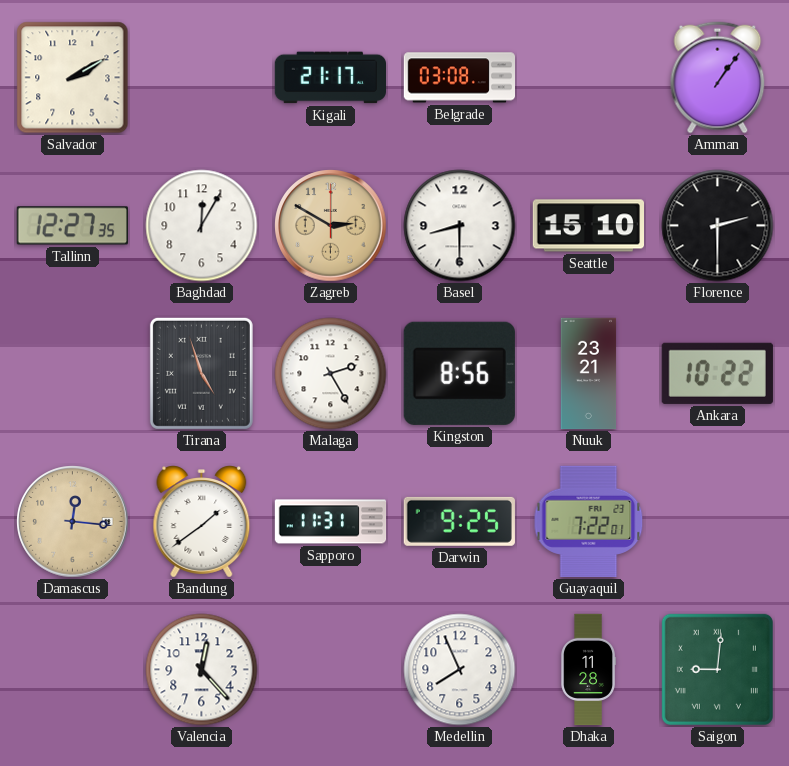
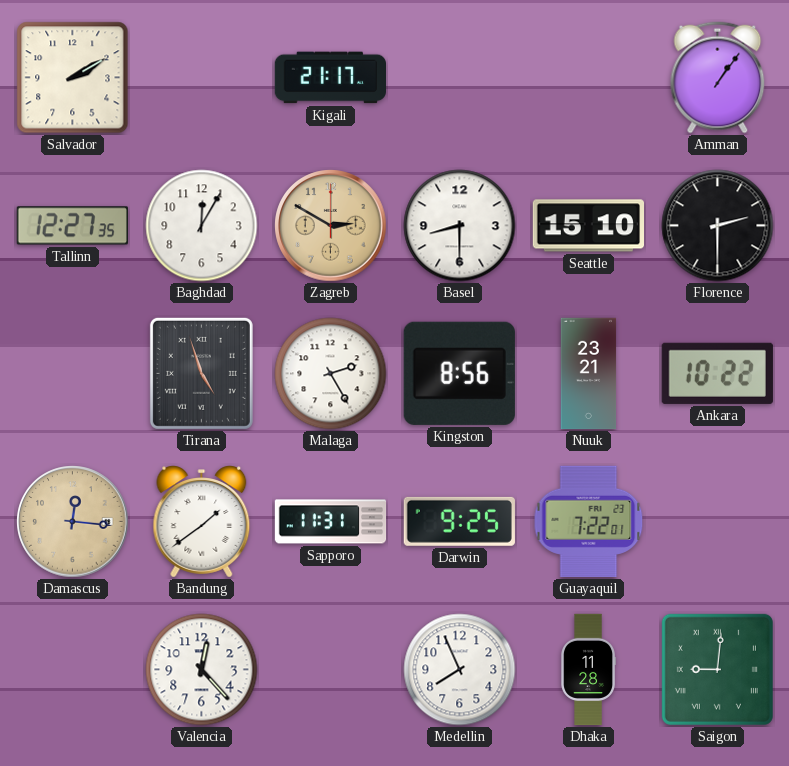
Belgrade: 03:08 -> none (459, 78)
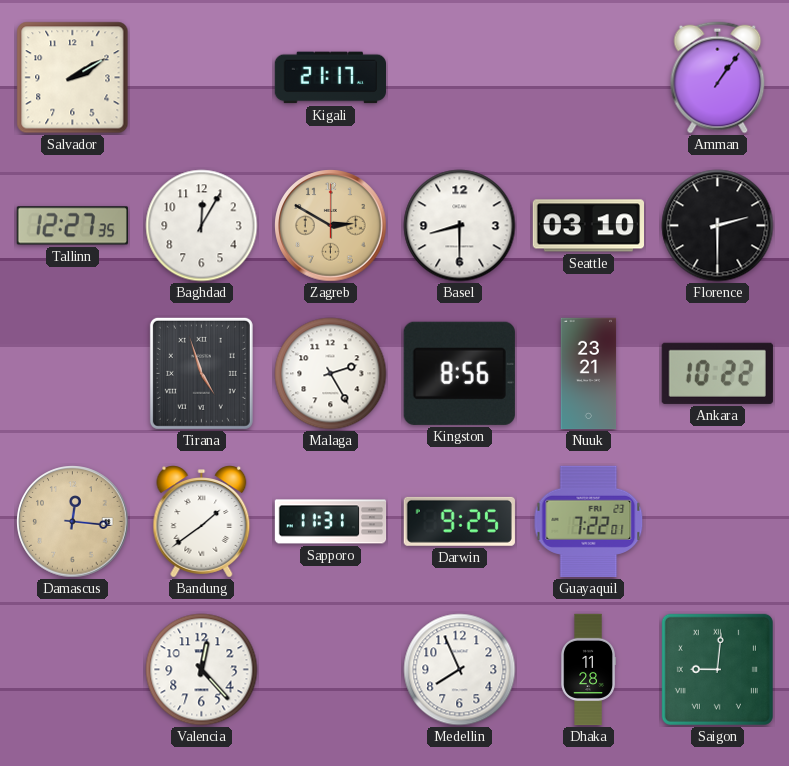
Seattle: 15:10 -> 03:10 (588, 226)
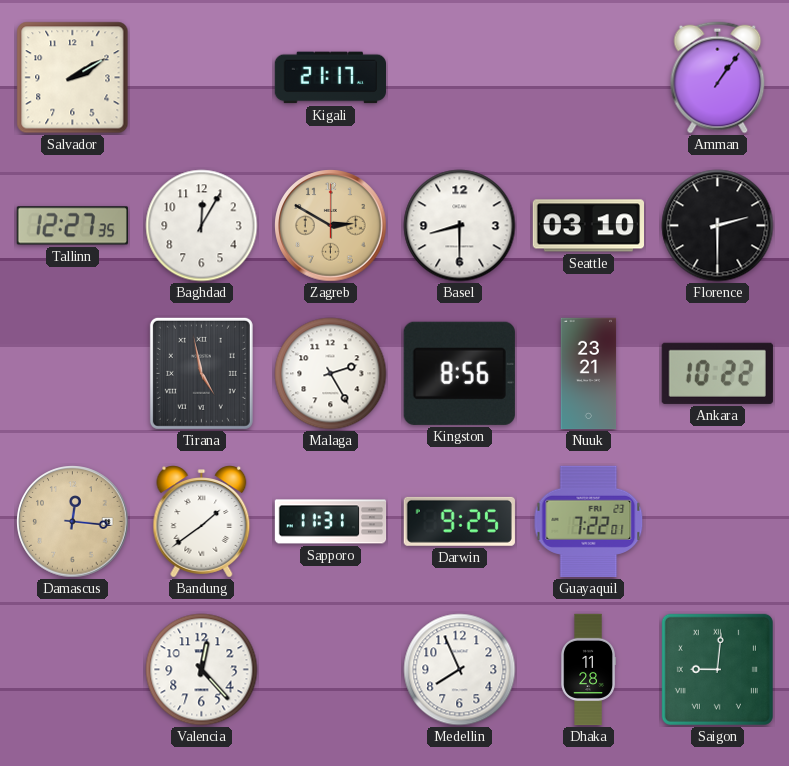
Tirana: 4:57 -> 4:58 (201, 373)
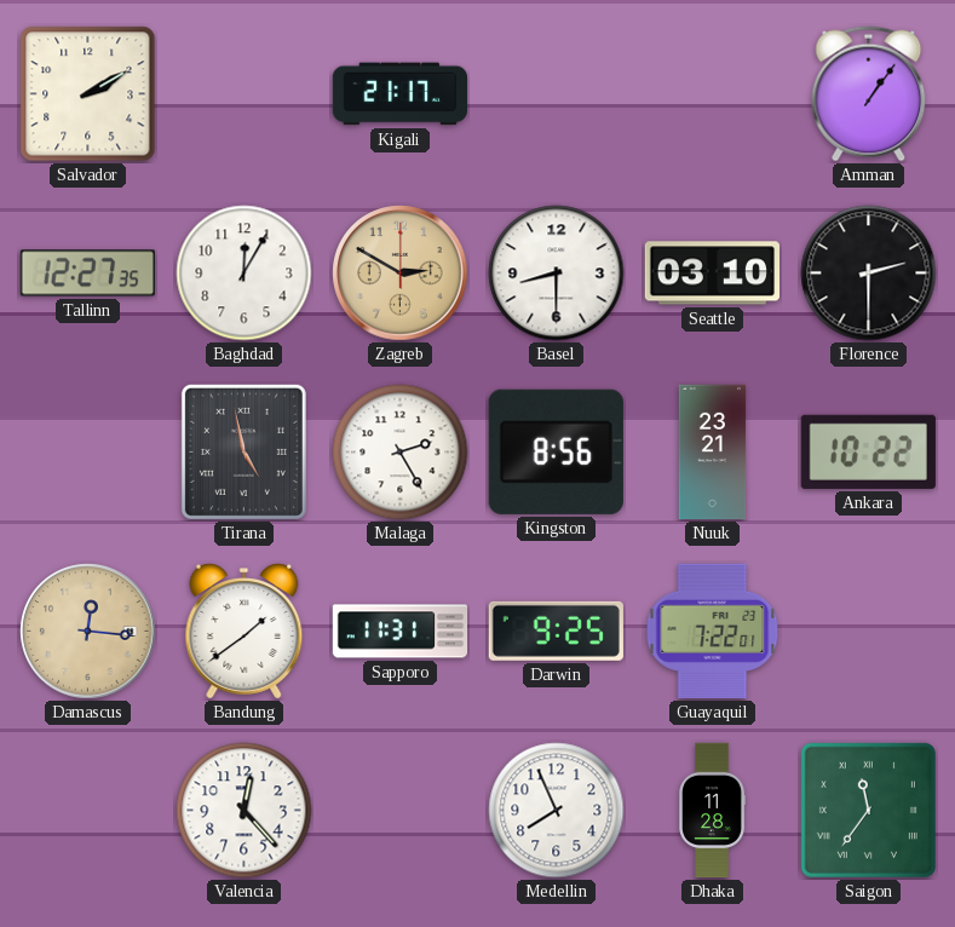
Saigon: 9:01 -> 11:36 (868, 810)
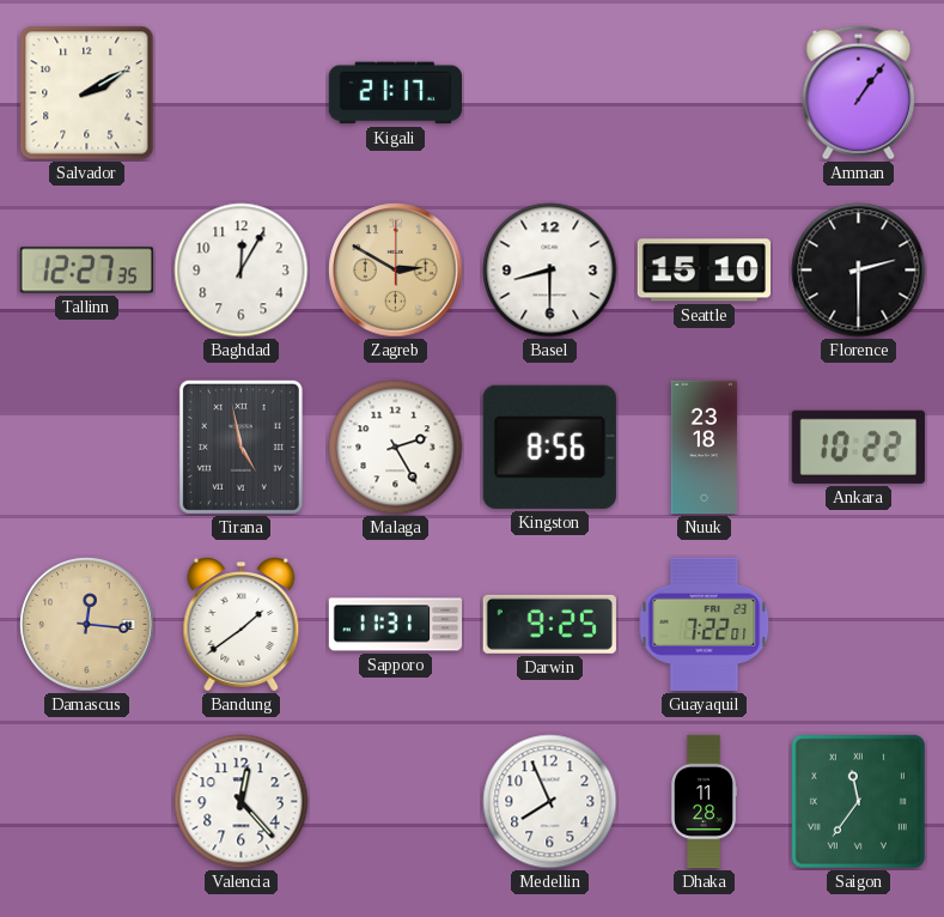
Seattle: 03:10 -> 15:10 (704, 271)
Nuuk: 23:21 -> 23:18 (705, 448)
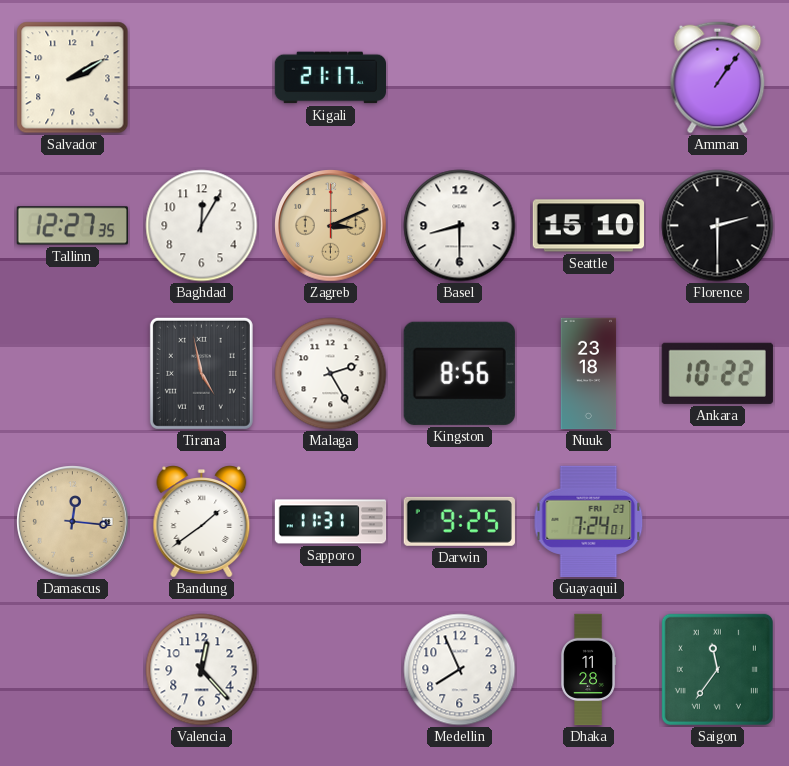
Zagreb: 2:50 -> 3:11 (331, 226)
Guayaquil: 7:22 -> 7:24 (589, 521)
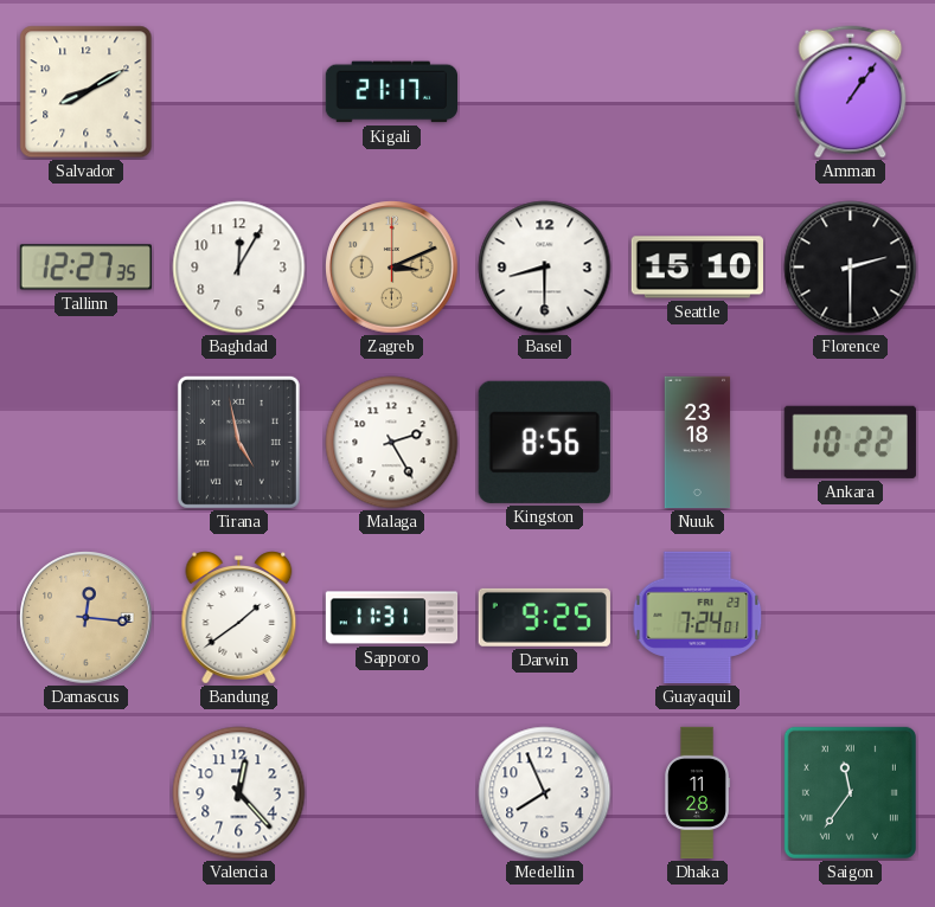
Salvador: 2:10 -> 8:10 (87, 92)
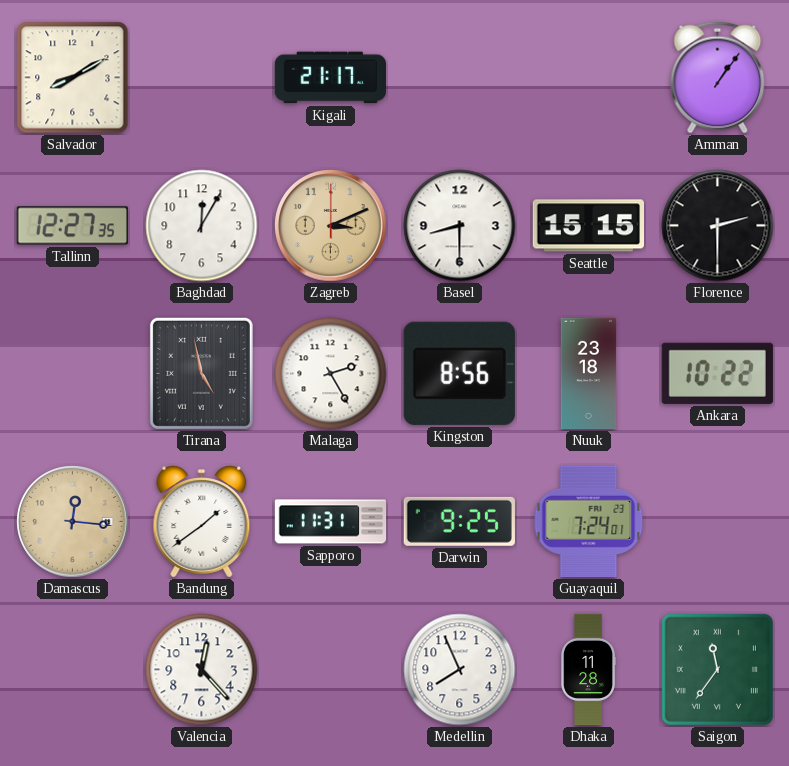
Seattle: 15:10 -> 15:15 (588, 226)
